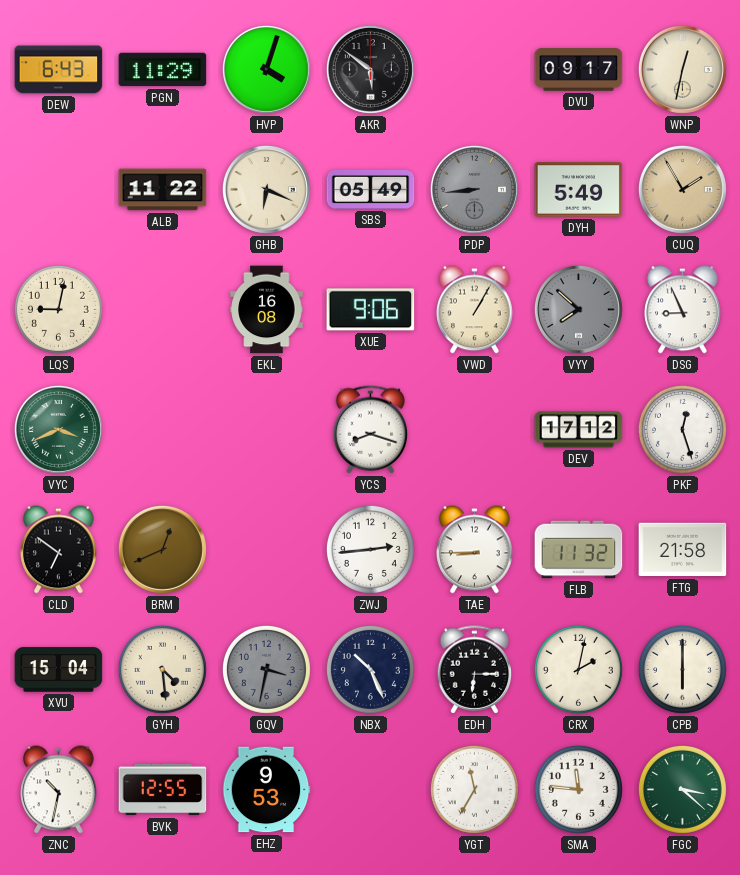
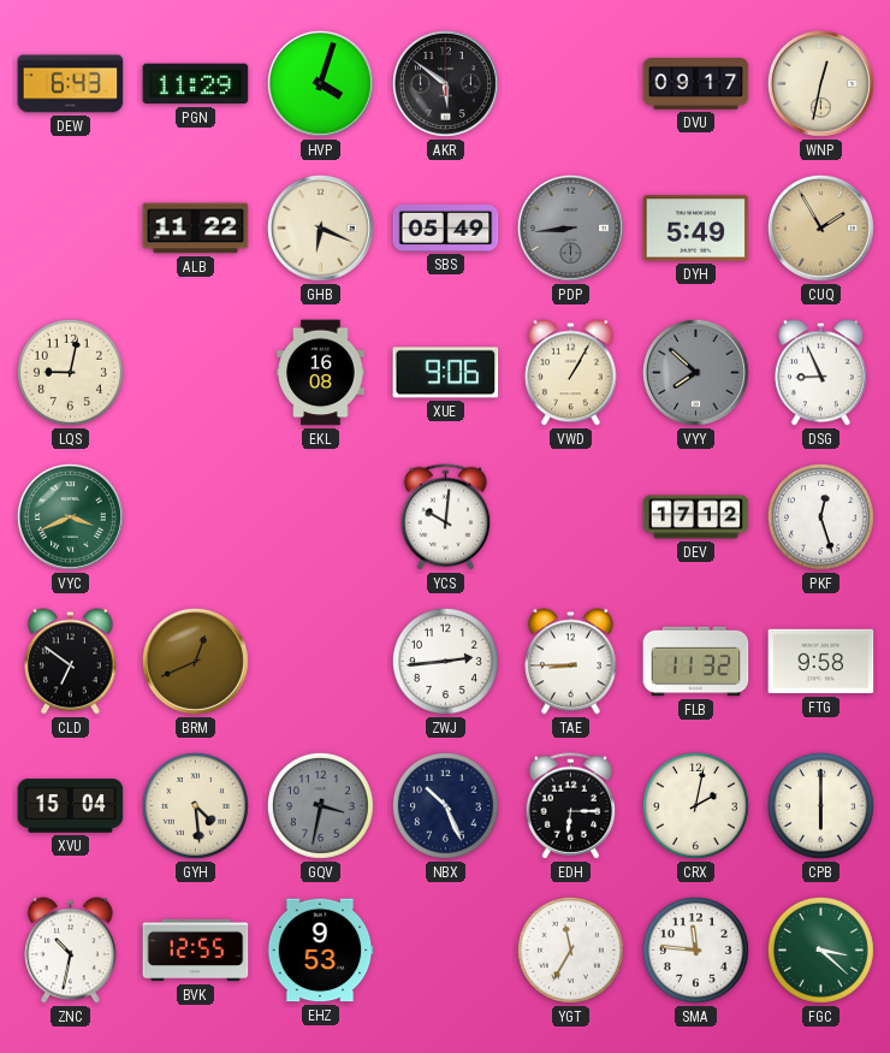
YCS: 8:18 -> 10:01 (446, 517)
FTG: 21:58 -> 9:58 (821, 662)
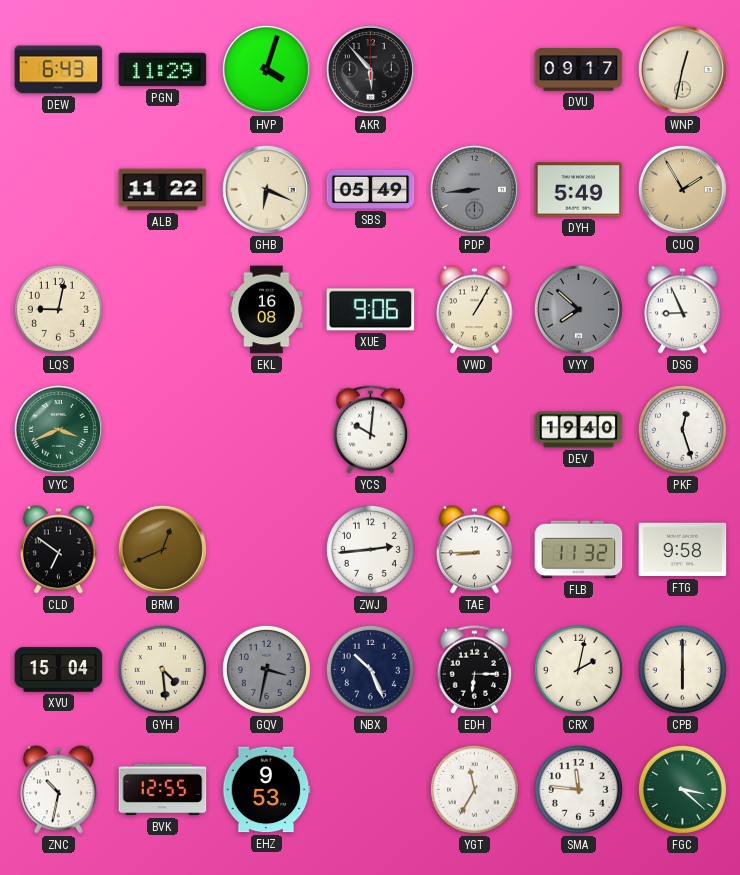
AKR: 5:51 -> 5:53 (370, 69)
DEV: 17:12 -> 19:40 (579, 430)
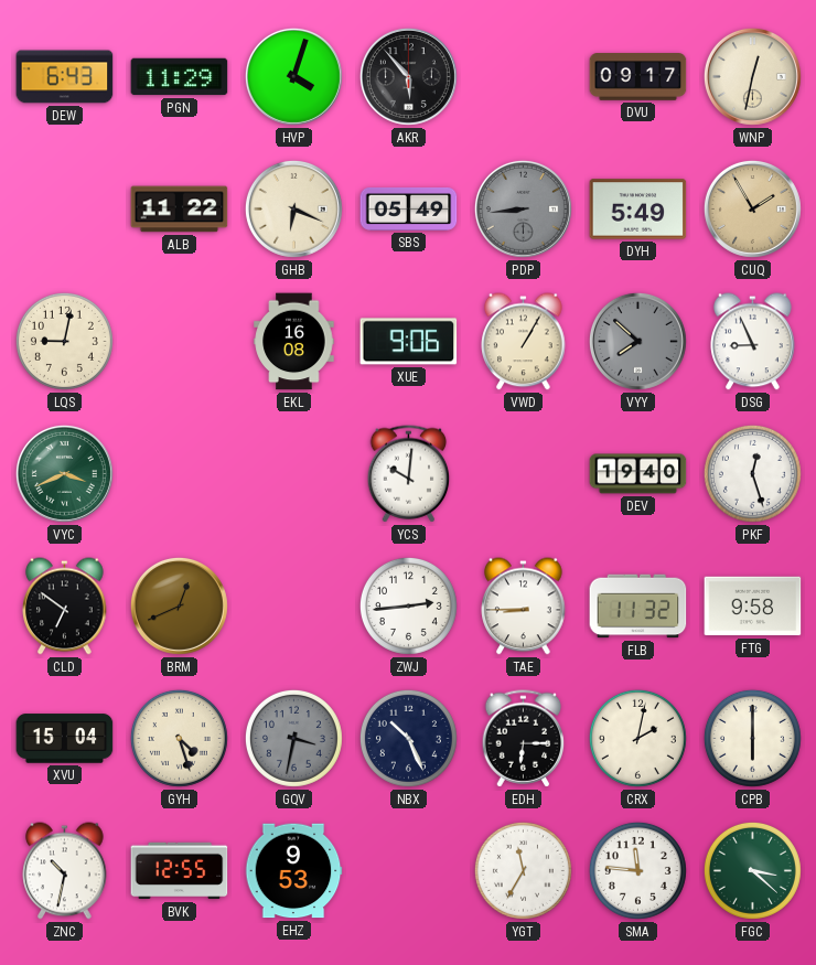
GYH: 4:29 -> 4:27 (179, 738)
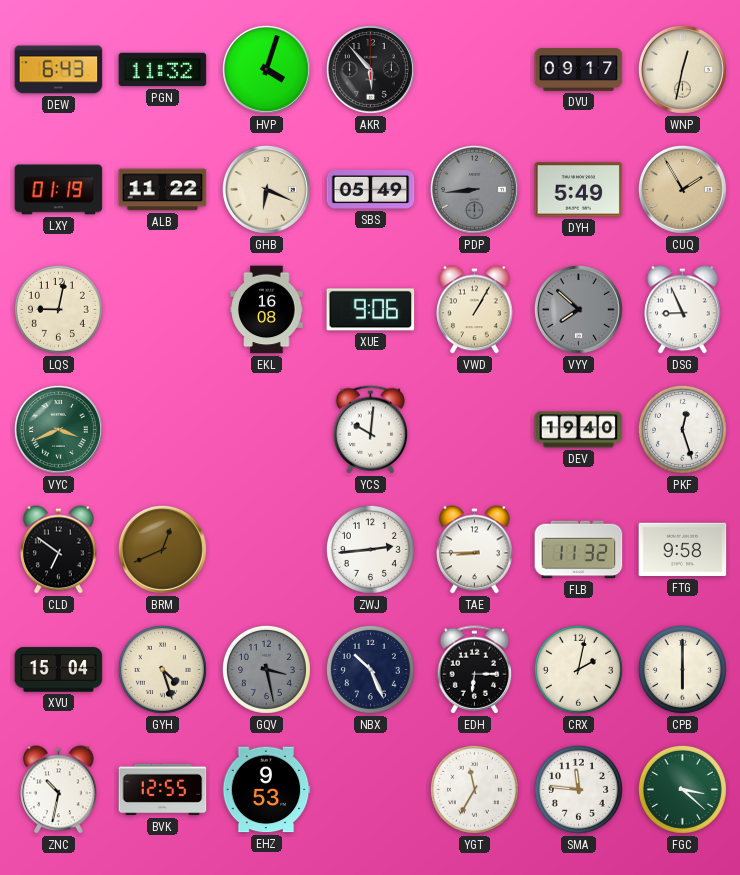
PGN: 11:29 -> 11:32 (163, 70)
LXY: none -> 01:19 (59, 190)
GQV: 3:32 -> 3:28 (266, 669)
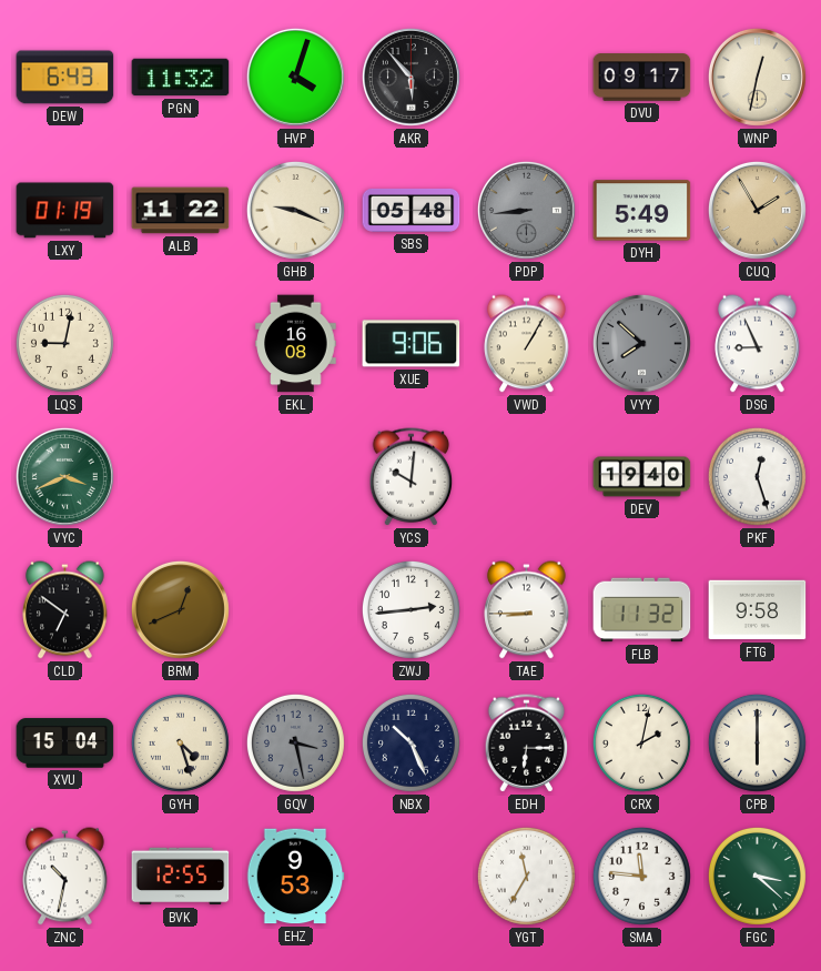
GHB: 6:19 -> 9:19 (295, 210)
SBS: 05:49 -> 05:48 (412, 210)
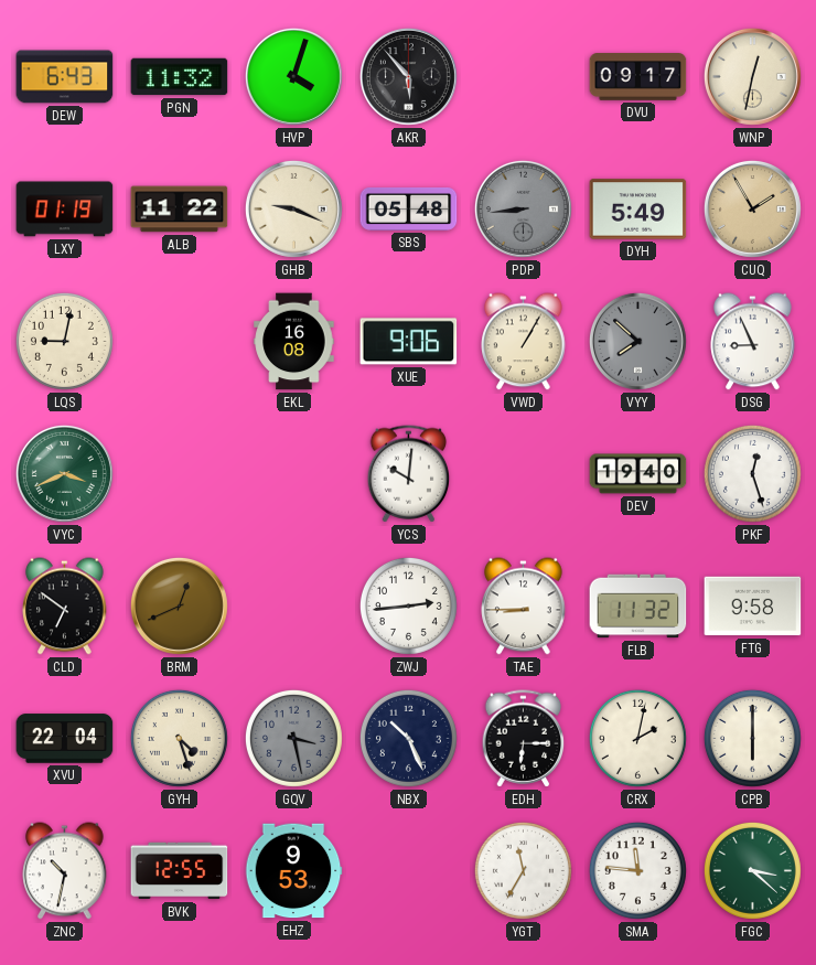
XVU: 15:04 -> 22:04 (65, 739)
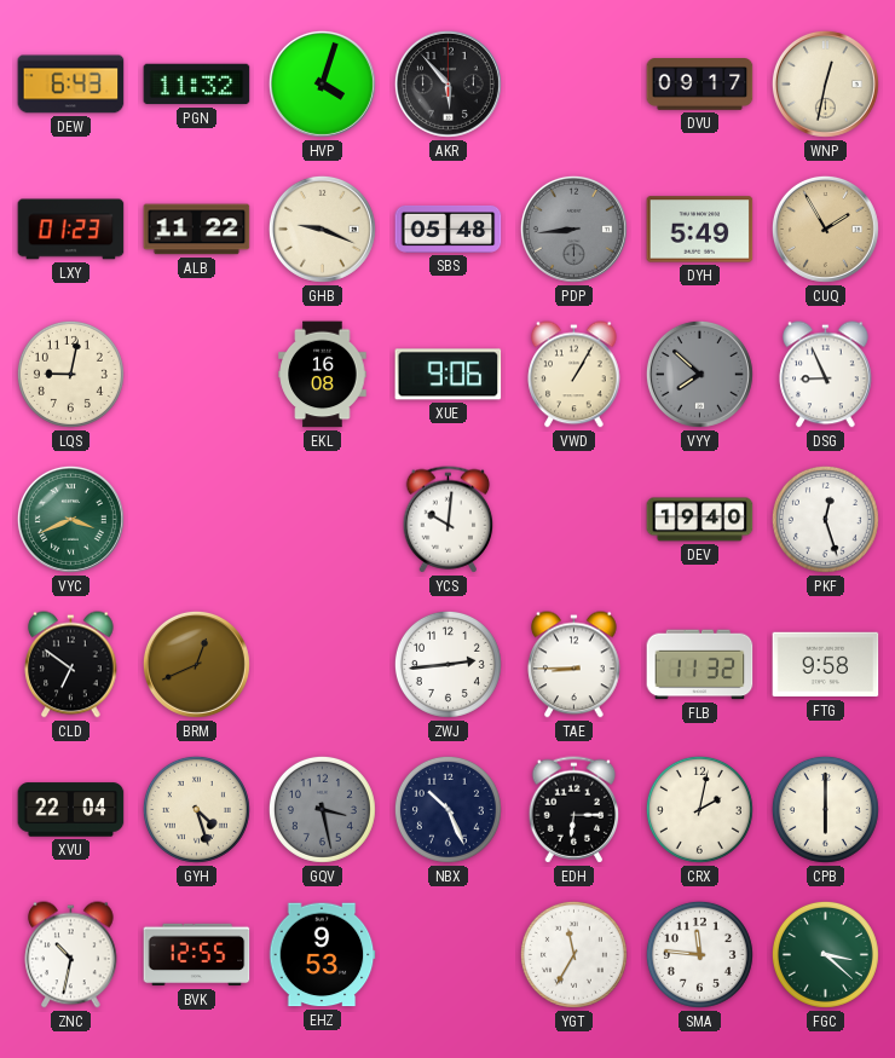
LXY: 01:19 -> 01:23 (71, 230)
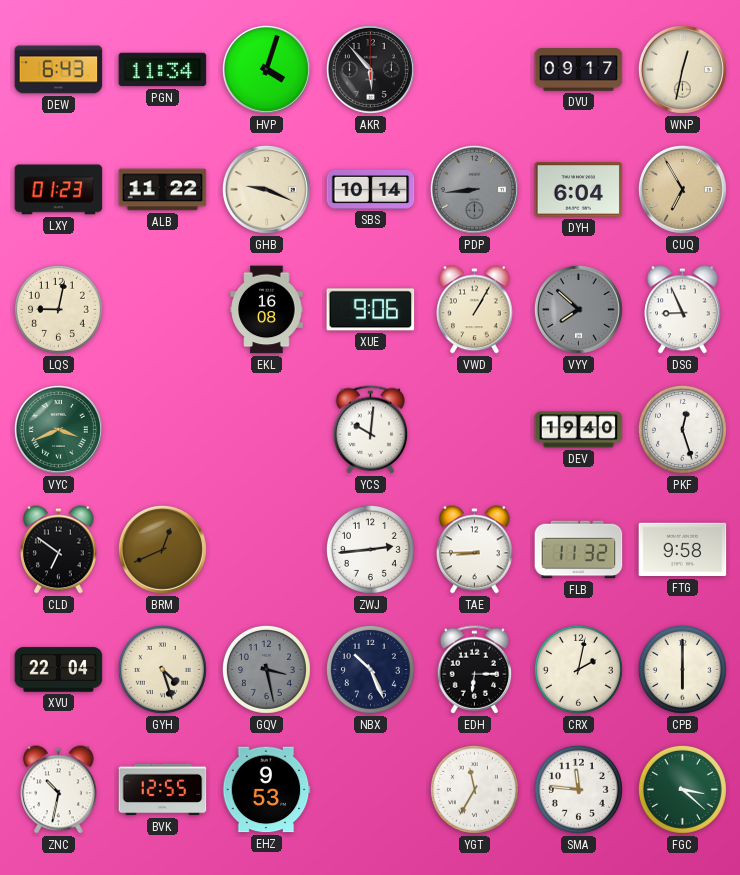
PGN: 11:32 -> 11:34 (163, 70)
SBS: 05:48 -> 10:14 (371, 189)
DYH: 5:49 -> 6:04 (579, 190)
CUQ: 1:55 -> 6:55 (682, 189)
